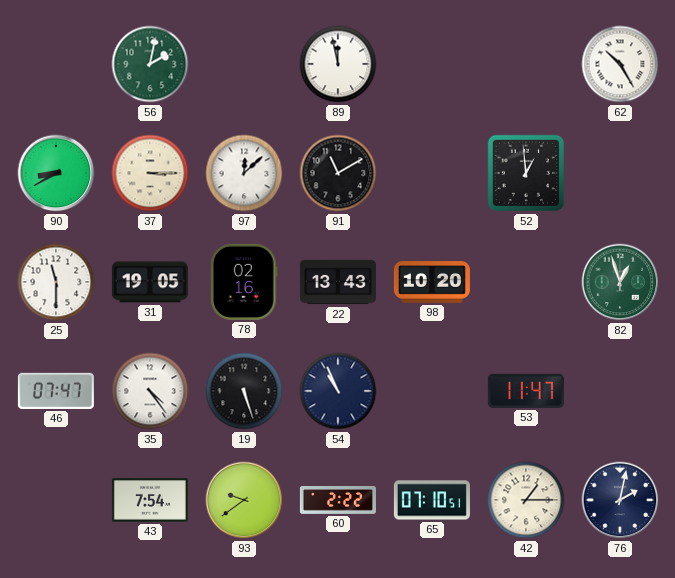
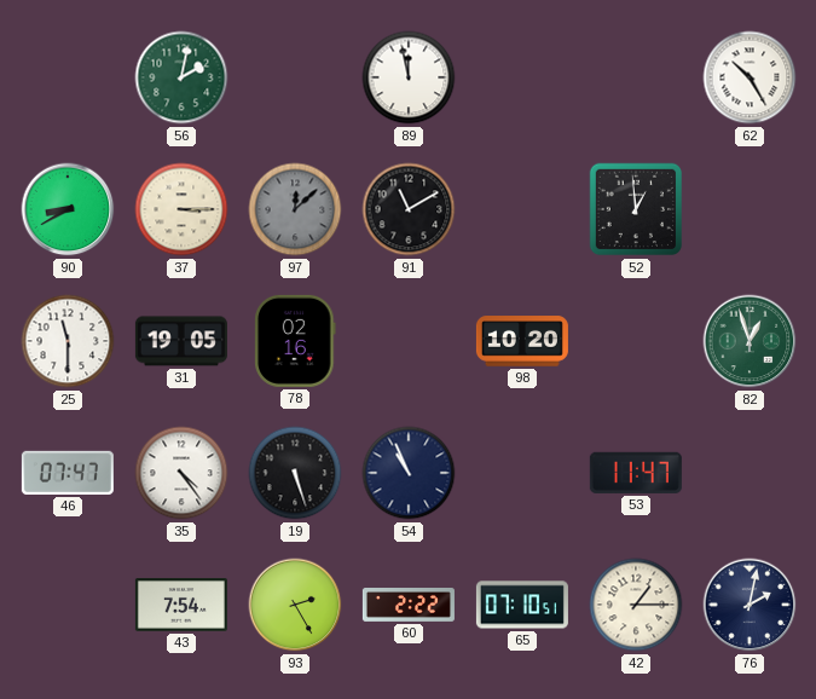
97 dial: white -> grey (295, 209)
22: 13:43 -> none (338, 282)
93: 9:39 -> 2:25 (295, 605)
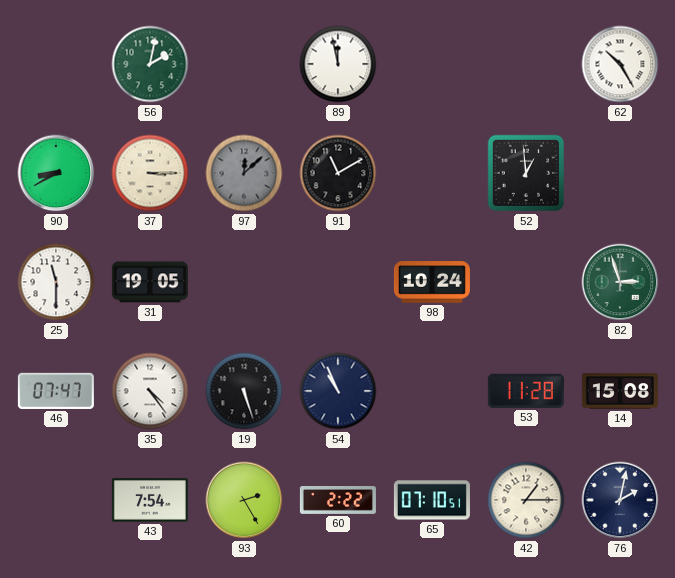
78: 02:16 -> none (295, 341)
98: 10:20 -> 10:24 (432, 282)
82: 12:57 -> 2:57 (620, 282)
53: 11:47 -> 11:28 (526, 391)
14: none -> 15:08 (620, 391)
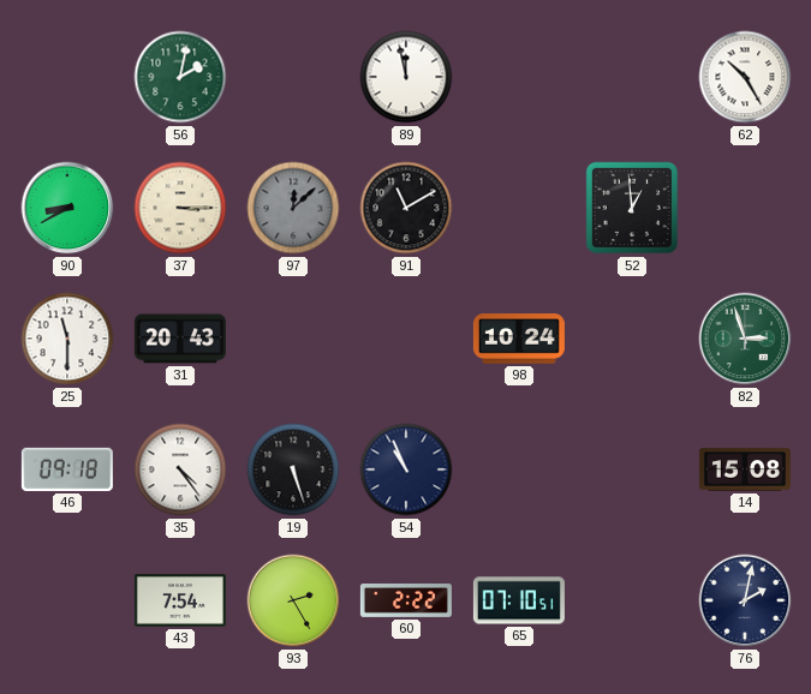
31: 19:05 -> 20:43 (180, 339)
46: 07:47 -> 09:18 (67, 469)
53: 11:28 -> none (526, 391)
42: 1:15 -> none (526, 500)
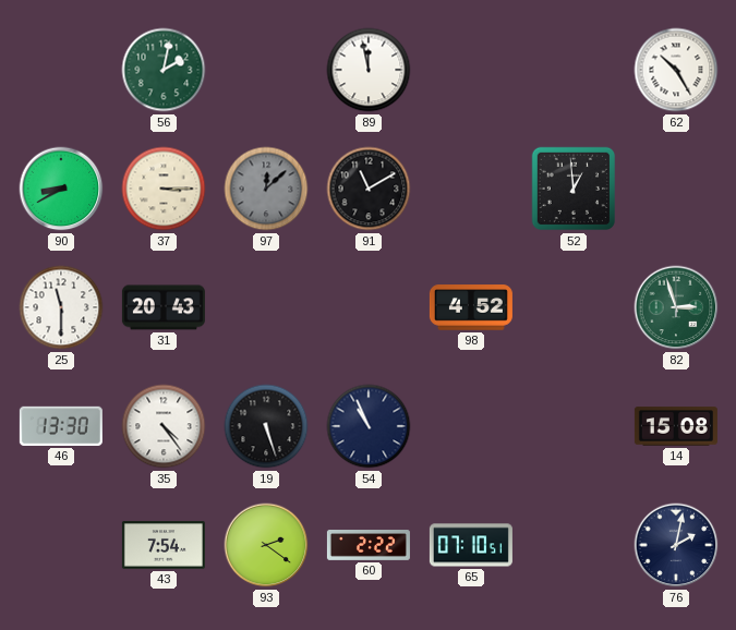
98: 10:24 -> 4:52 (471, 307)
46: 09:18 -> 13:30 (61, 426)
93: 2:25 -> 2:21 (266, 545)
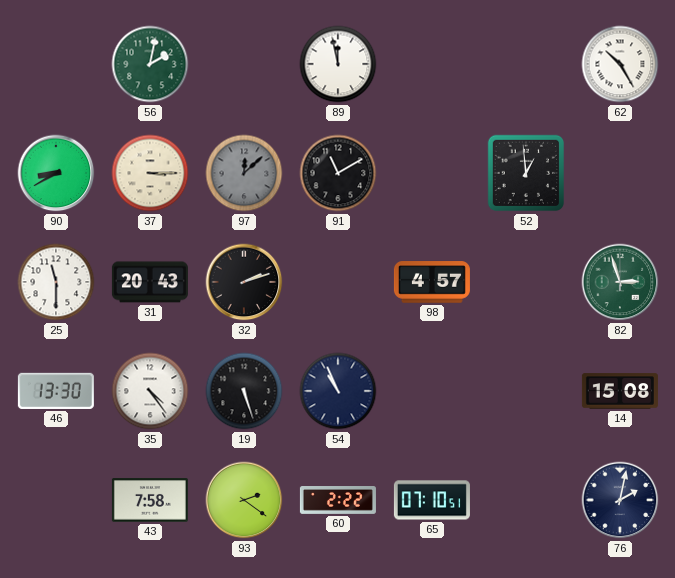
32: none -> 2:12 (244, 282)
98: 4:52 -> 4:57 (432, 282)
43: 7:54 -> 7:58 (150, 500)
